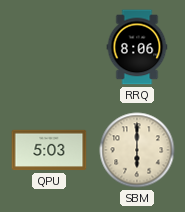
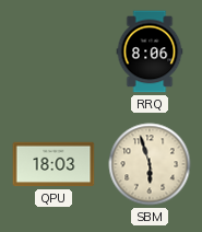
QPU: 5:03 -> 18:03 (54, 164)
SBM: 6:00 -> 5:57 (150, 164)
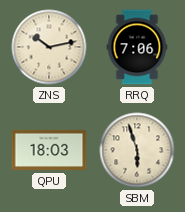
ZNS: none -> 10:13 (49, 47)
RRQ: 8:06 -> 7:06 (137, 47)
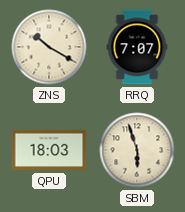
ZNS: 10:13 -> 10:20 (49, 47)
RRQ: 7:06 -> 7:07 (137, 47)
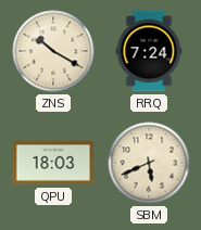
RRQ: 7:07 -> 7:24 (149, 51)
SBM: 5:57 -> 5:41 (149, 163)
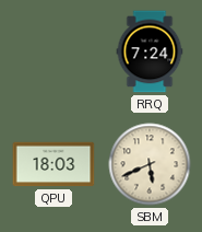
ZNS: 10:20 -> none (53, 51)
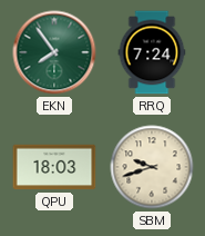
EKN: none -> 7:54 (54, 52)
SBM: 5:41 -> 9:42 (152, 167)
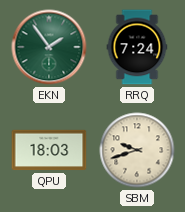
EKN: 7:54 -> 1:54 (49, 47)
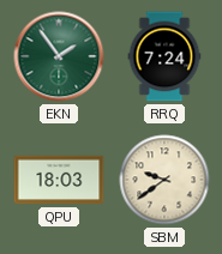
SBM: 9:42 -> 9:39 (164, 180)
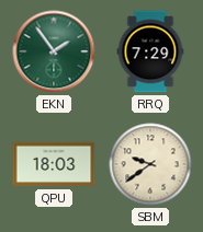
RRQ: 7:24 -> 7:29 (150, 51)
